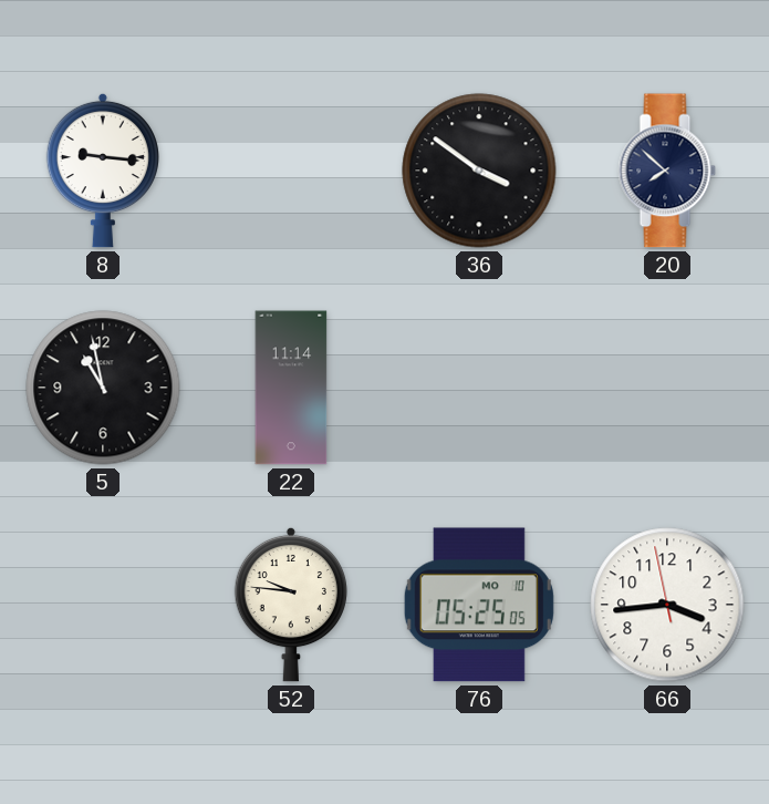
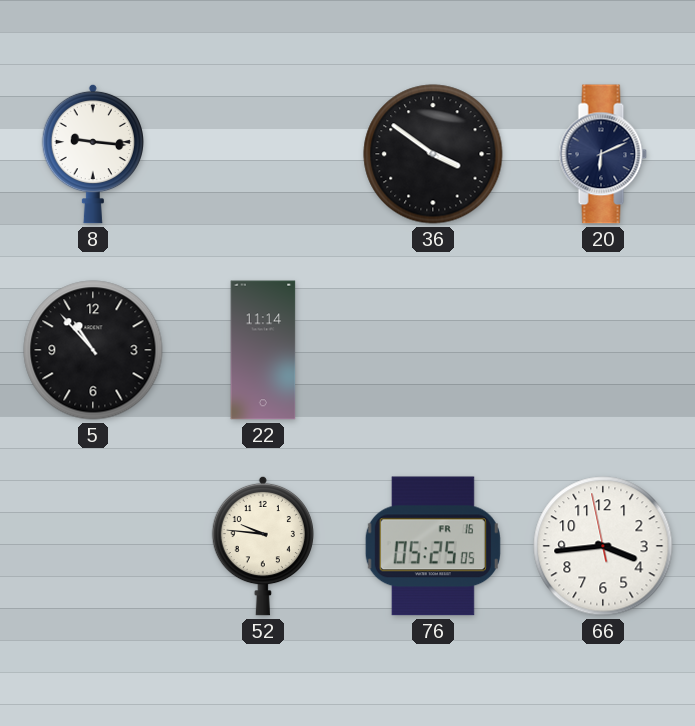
20: 7:52 -> 6:11 (603, 154)
5: 10:58 -> 10:53 (93, 350)
76 date: MO 10 -> FR 16 (433, 546)
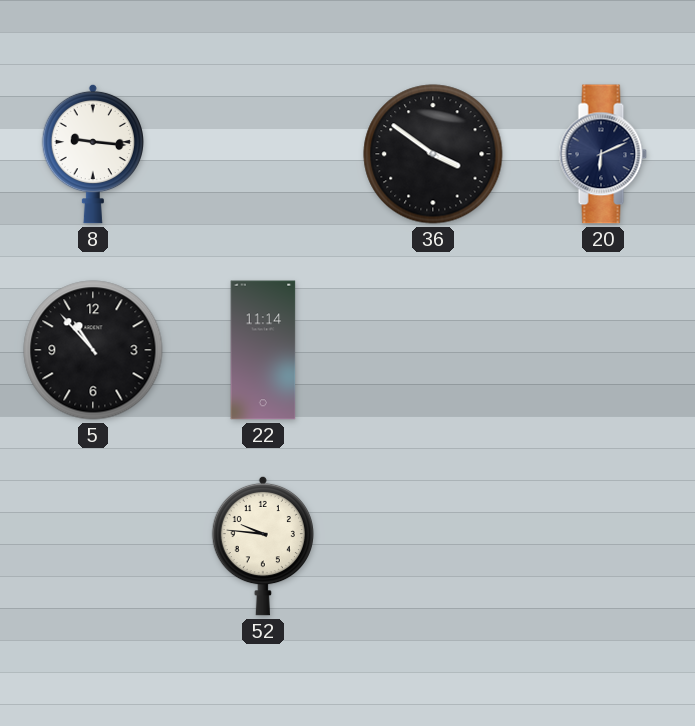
76: 05:25 -> none (433, 546)
66: 3:43 -> none (603, 546)
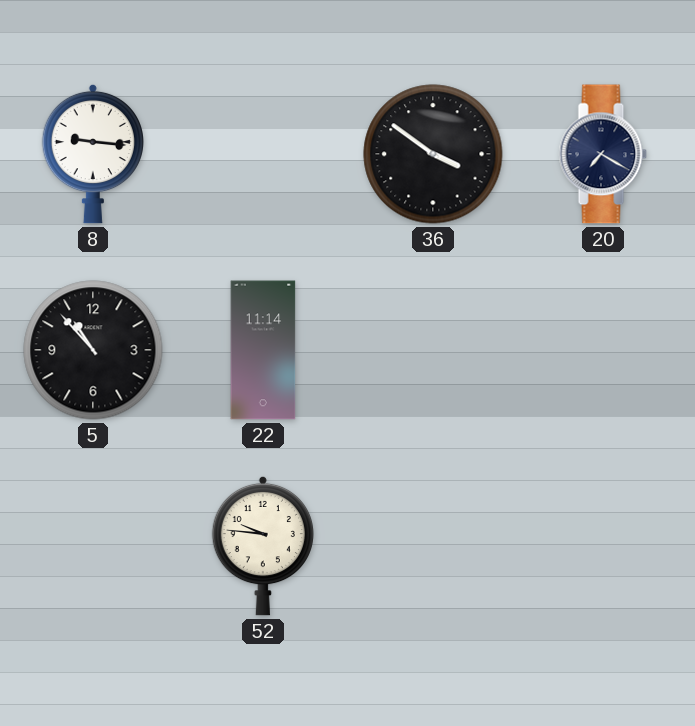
20: 6:11 -> 7:20 (603, 154)
